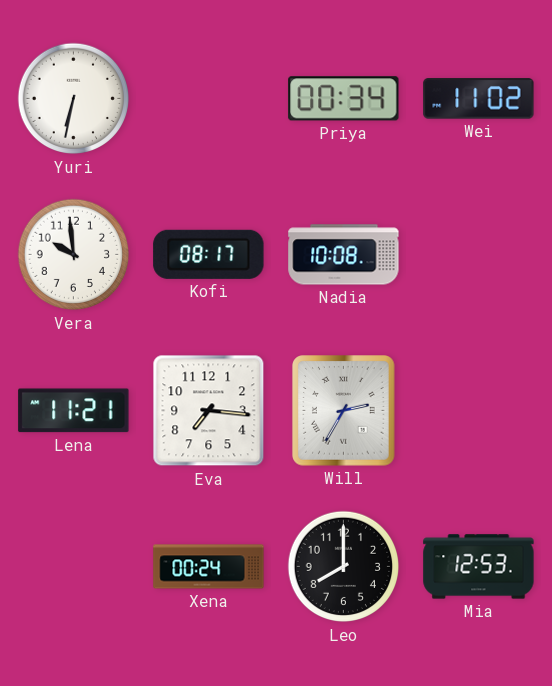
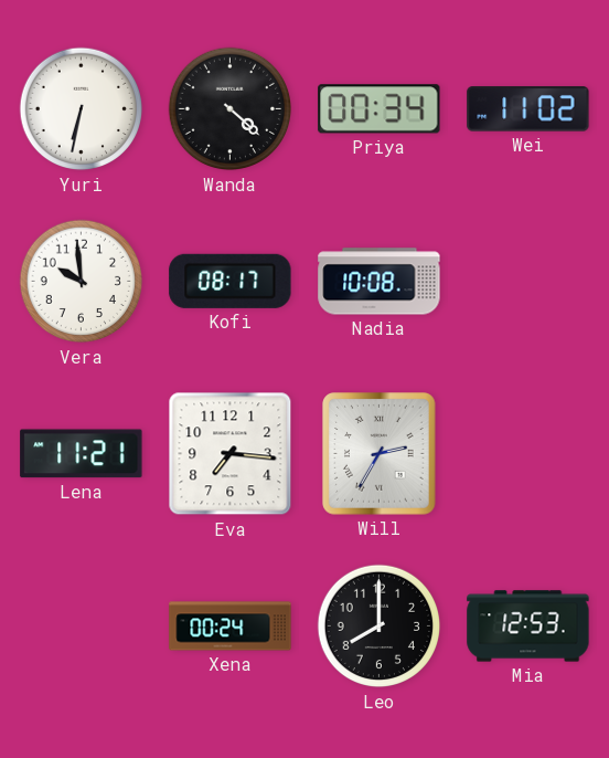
Wanda: none -> 4:22 (231, 109)
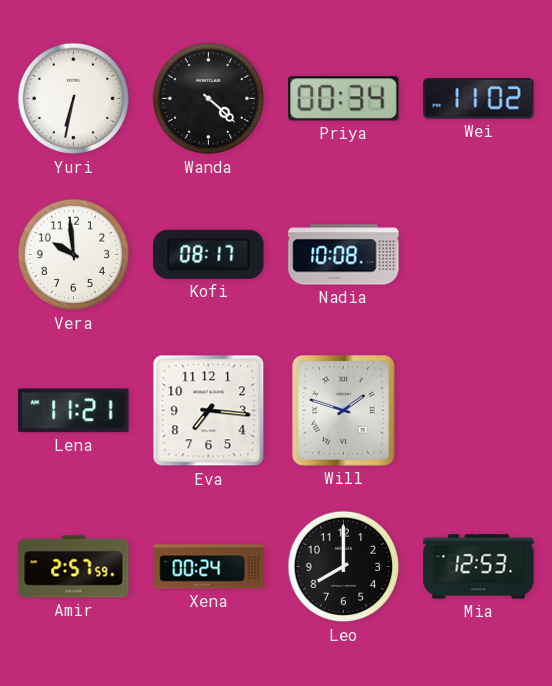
Will: 2:35 -> 1:48 (344, 411)
Amir: none -> 2:57 (74, 567)
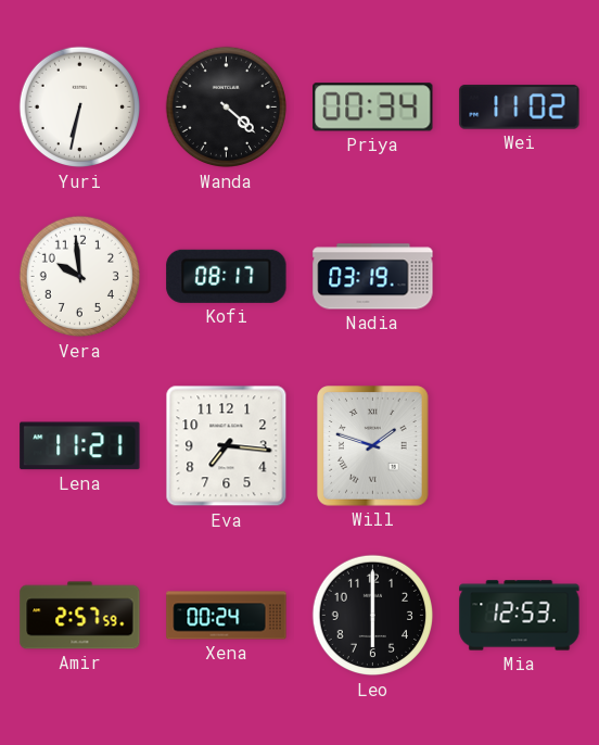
Nadia: 10:08 -> 03:19 (373, 277)
Leo: 8:00 -> 6:00 (373, 616)
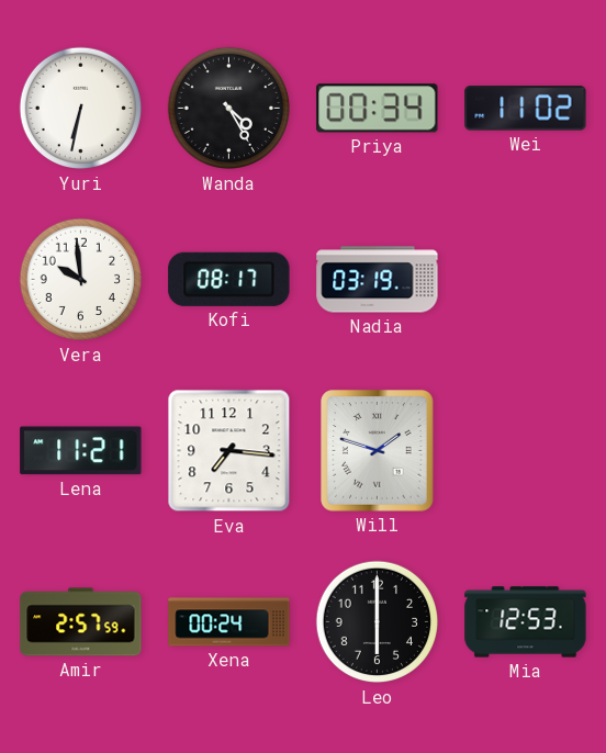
Wanda: 4:22 -> 4:25 (229, 109)
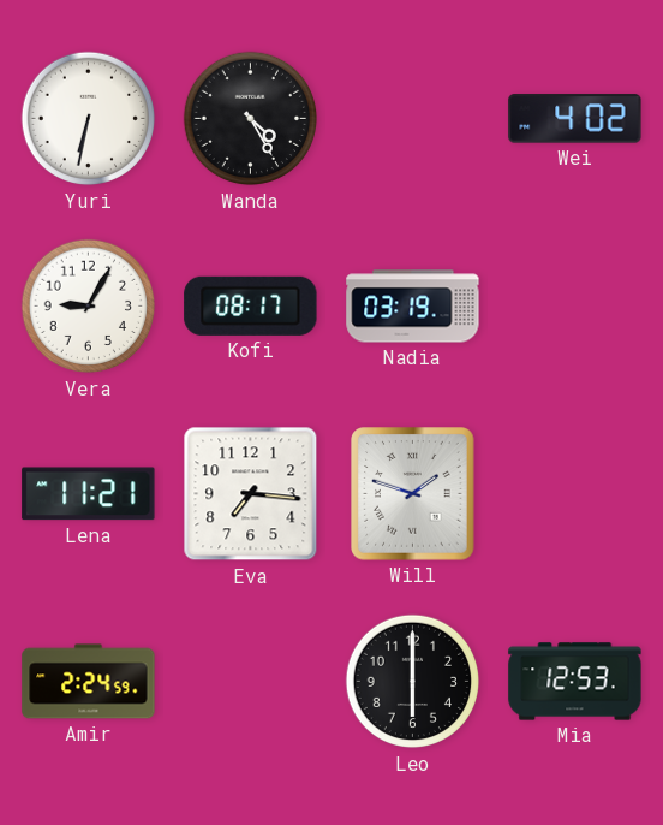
Priya: 00:34 -> none (378, 109)
Wei: 11:02 -> 4:02 (575, 119)
Vera: 9:59 -> 9:05 (89, 307)
Amir: 2:57 -> 2:24 (89, 682)
Xena: 00:24 -> none (229, 622)
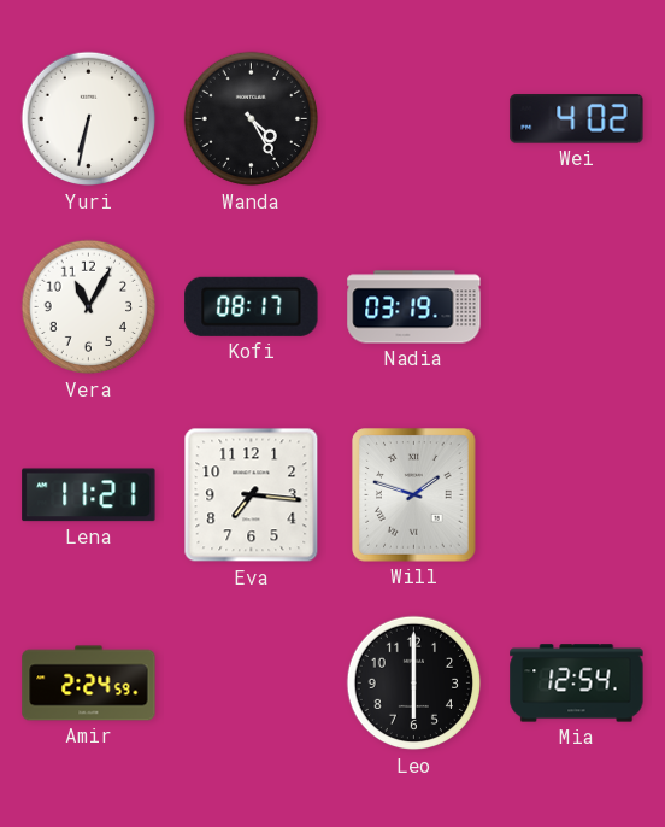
Vera: 9:05 -> 11:05 (89, 307)
Mia: 12:53 -> 12:54 (577, 684)
